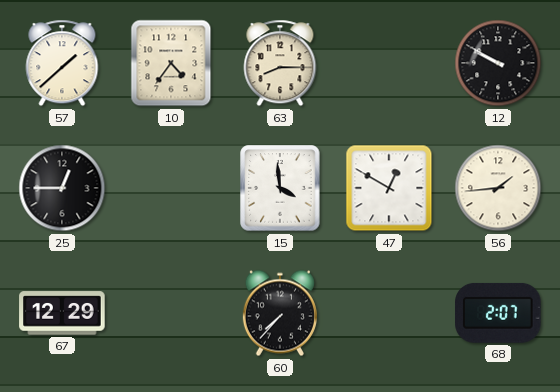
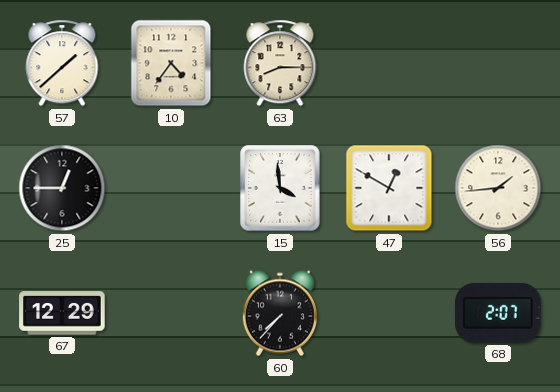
12: 9:50 -> none (498, 63)
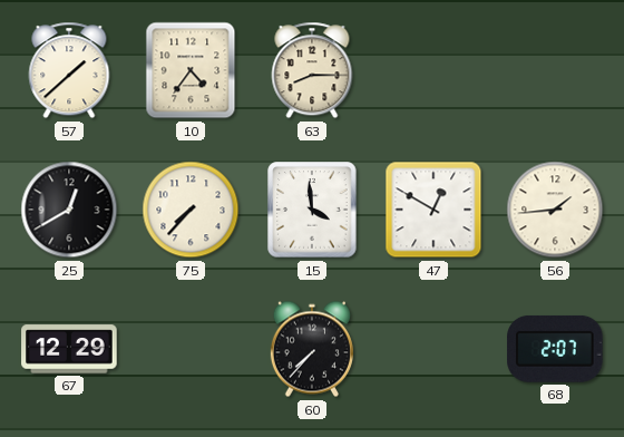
25: 12:45 -> 12:40 (69, 210)
75: none -> 7:37 (191, 210)
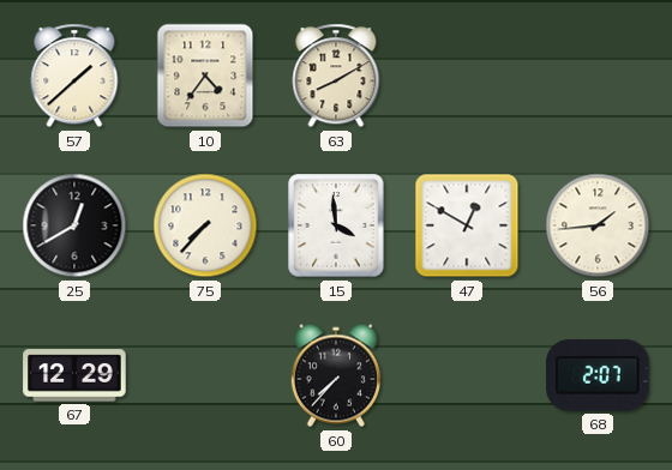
63: 8:15 -> 8:10 (336, 76)
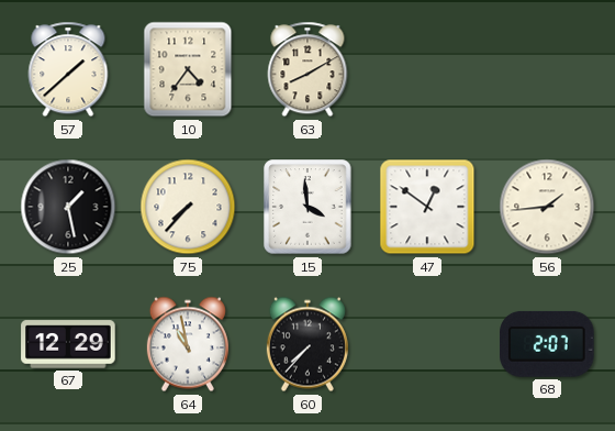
25: 12:40 -> 1:28 (68, 207)
47: 12:50 -> 12:51 (427, 207)
64: none -> 10:58 (188, 344)
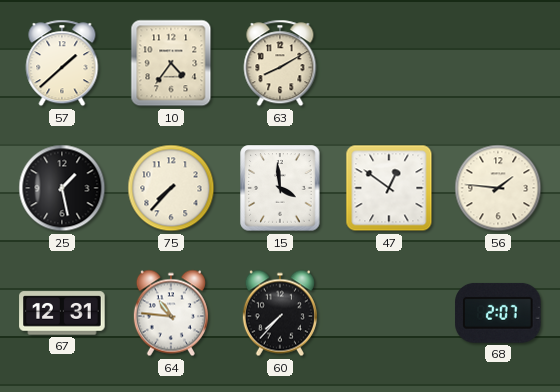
56: 1:44 -> 1:46 (498, 188)
67: 12:29 -> 12:31 (62, 313)
64: 10:58 -> 10:46 (171, 313)
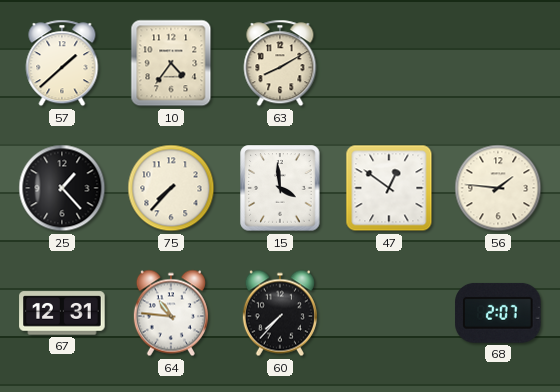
25: 1:28 -> 1:23 (62, 188)
